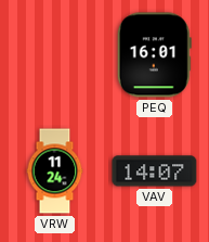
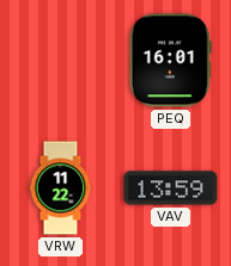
VRW: 11:24 -> 11:22 (61, 188)
VAV: 14:07 -> 13:59 (171, 188)
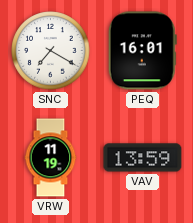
SNC: none -> 7:20 (51, 51)
VRW: 11:22 -> 11:19 (51, 158)
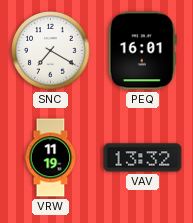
VAV: 13:59 -> 13:32 (143, 158)
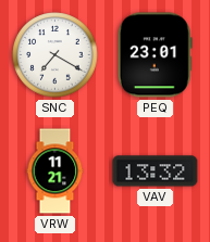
PEQ: 16:01 -> 23:01 (155, 55)
VRW: 11:19 -> 11:21 (55, 171)
